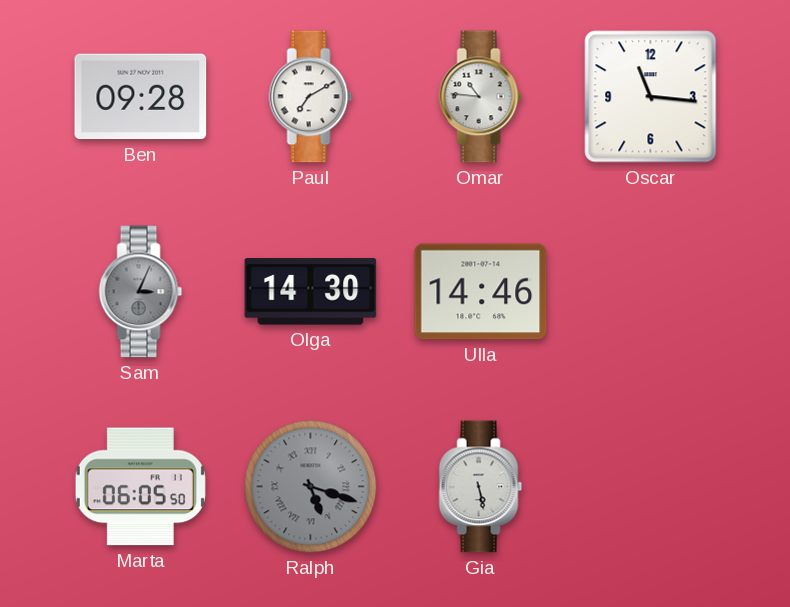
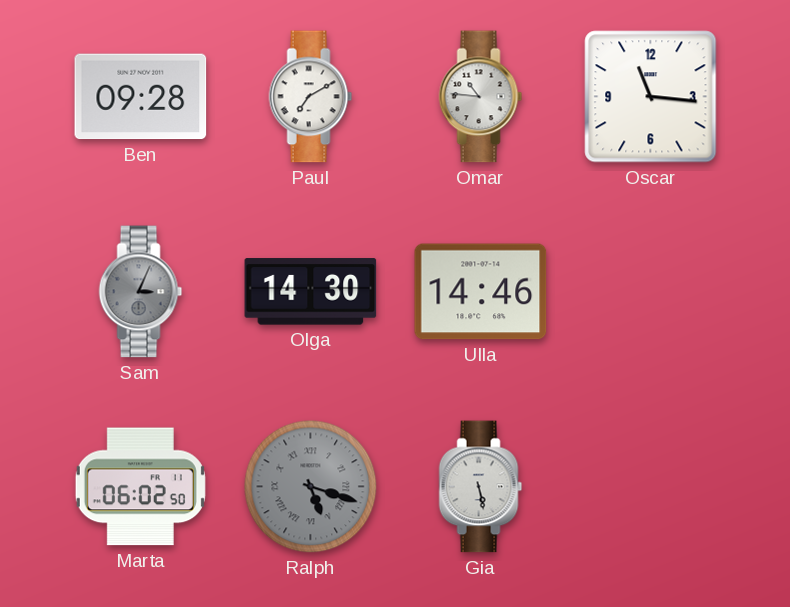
Marta: 06:05 -> 06:02 (140, 487)
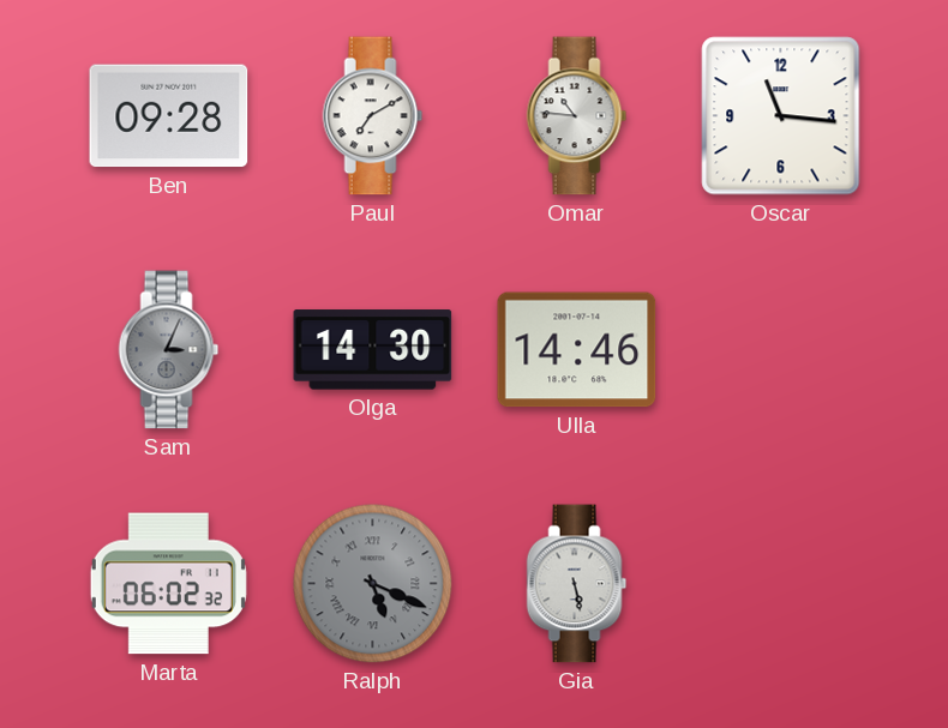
Marta: 06:02:50 -> 06:02:32 (168, 584)
Ralph: 5:18 -> 5:19 (373, 584)
